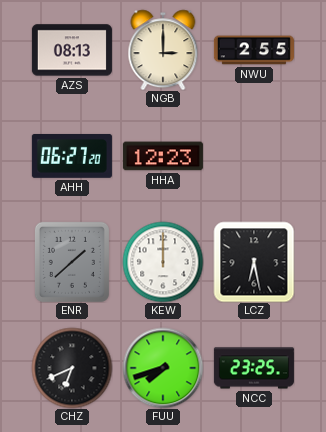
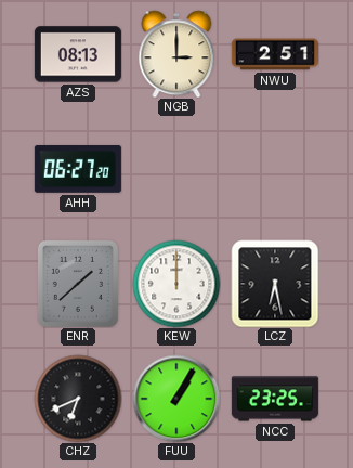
NWU: 2:55 -> 2:51 (275, 54)
HHA: 12:23 -> none (163, 156)
FUU: 7:42 -> 1:05 (176, 399)
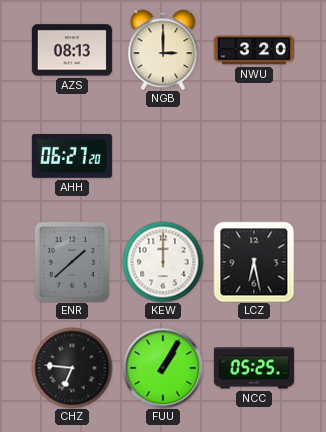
NWU: 2:51 -> 3:20 (254, 50)
CHZ: 6:41 -> 6:46 (72, 368)
NCC: 23:25 -> 05:25 (254, 368)
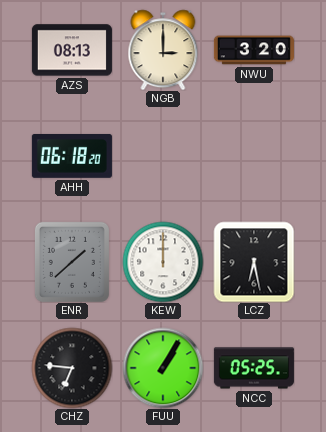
AHH: 06:27 -> 06:18 (72, 156)
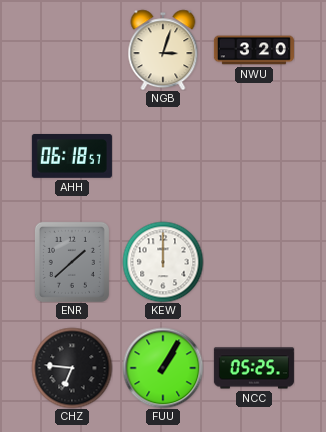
AZS: 08:13 -> none (72, 50)
NGB: 3:00 -> 3:03 (163, 50)
AHH: 06:18:20 -> 06:18:57 (72, 156)
LCZ: 6:28 -> none (254, 262)
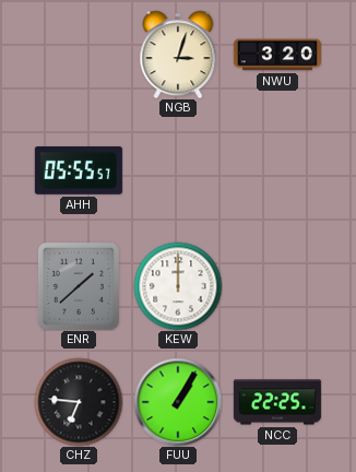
AHH: 06:18 -> 05:55 (79, 170)
NCC: 05:25 -> 22:25 (277, 402)
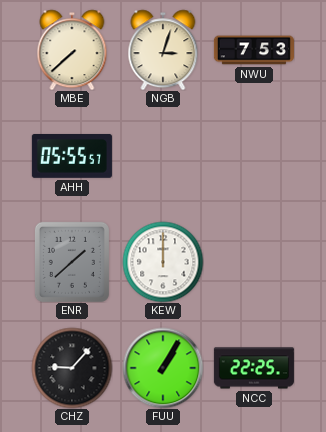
MBE: none -> 7:38 (72, 50)
NWU: 3:20 -> 7:53 (254, 50)
CHZ: 6:46 -> 9:07 (72, 368)
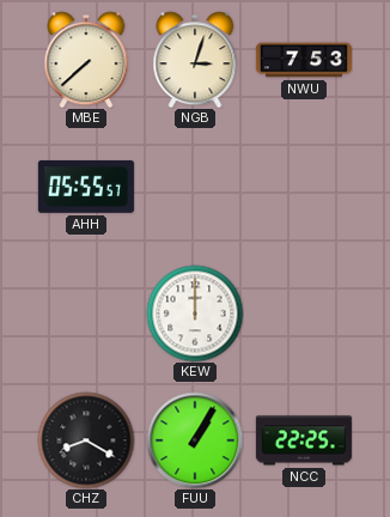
ENR: 1:38 -> none (72, 262)
CHZ: 9:07 -> 8:20 (86, 440)
